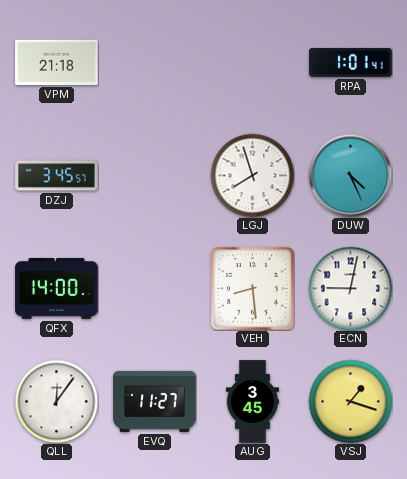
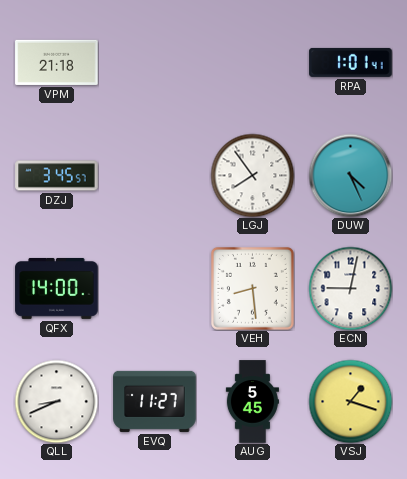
LGJ: 7:57 -> 7:54 (252, 175)
QLL: 12:06 -> 8:41 (56, 401)
AUG: 3:45 -> 5:45 (252, 402)
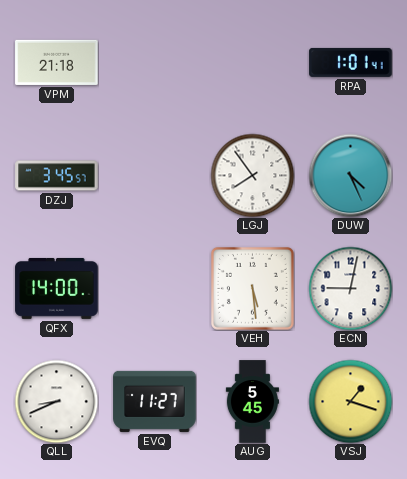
VEH: 8:29 -> 5:29 (252, 288)
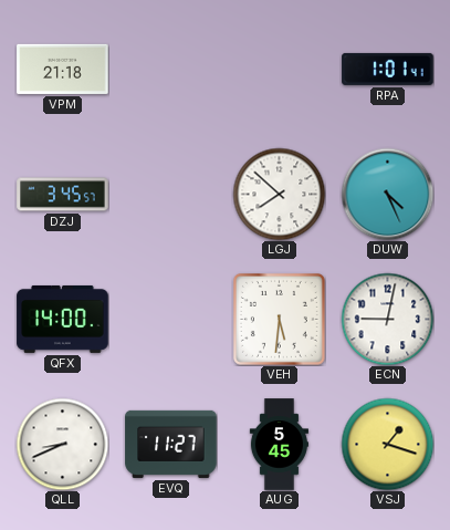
LGJ: 7:54 -> 7:52 (279, 194)
VEH: 5:29 -> 5:31 (279, 319)
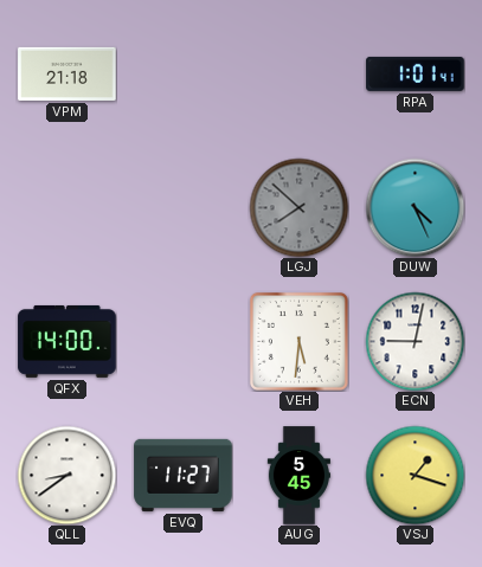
DZJ: 3:45 -> none (63, 195)
LGJ dial: white -> grey (298, 207)
QLL: 8:41 -> 8:39 (66, 475)
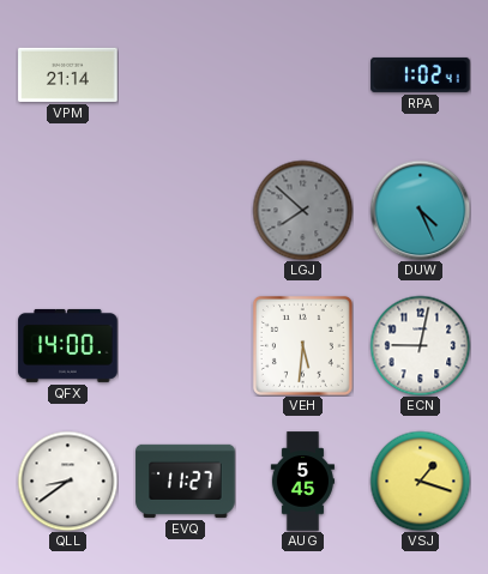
VPM: 21:18 -> 21:14 (68, 74)
RPA: 1:01 -> 1:02 (421, 74)
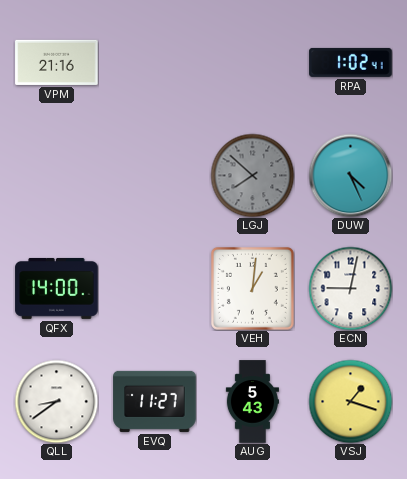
VPM: 21:14 -> 21:16 (57, 62)
VEH: 5:31 -> 1:01 (252, 288)
AUG: 5:45 -> 5:43 (252, 402)
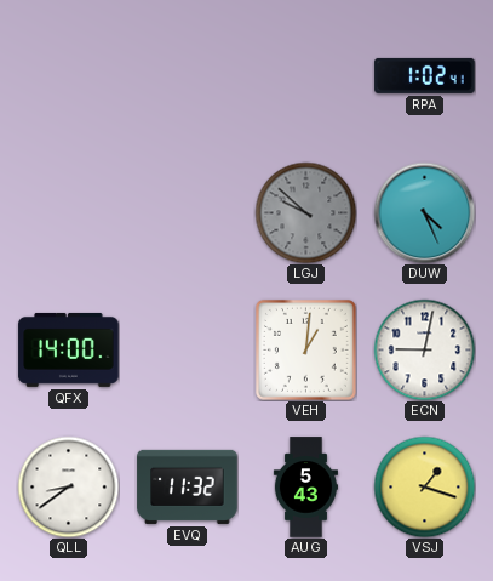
VPM: 21:16 -> none (57, 62)
LGJ: 7:52 -> 9:52 (305, 212)
EVQ: 11:27 -> 11:32 (188, 486)
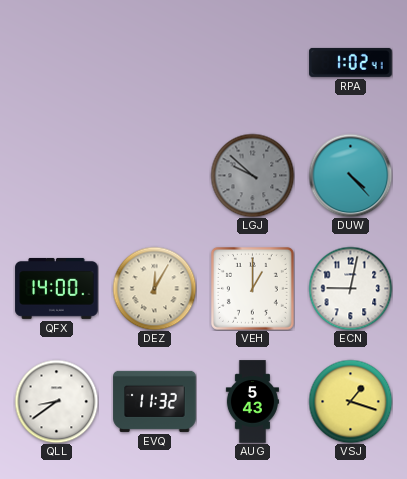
DUW: 4:26 -> 4:23 (350, 175)
DEZ: none -> 12:05 (154, 288)
VEH: 1:01 -> 1:00 (252, 288)
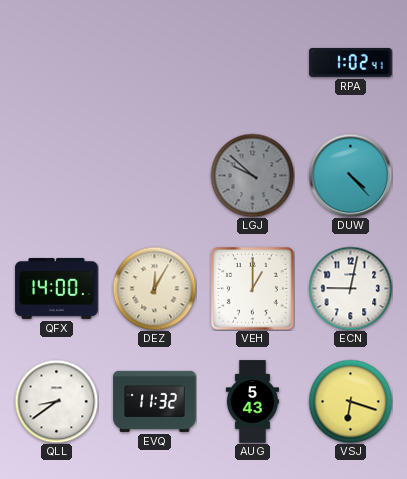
VSJ: 1:18 -> 6:18 (350, 401)
